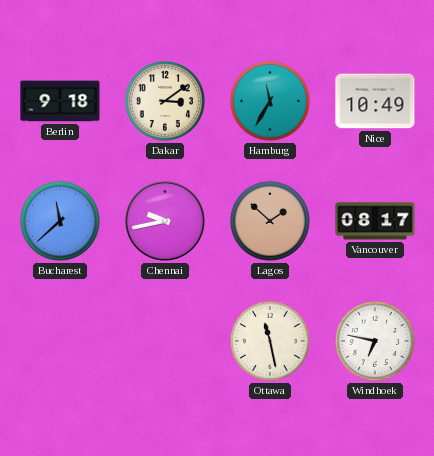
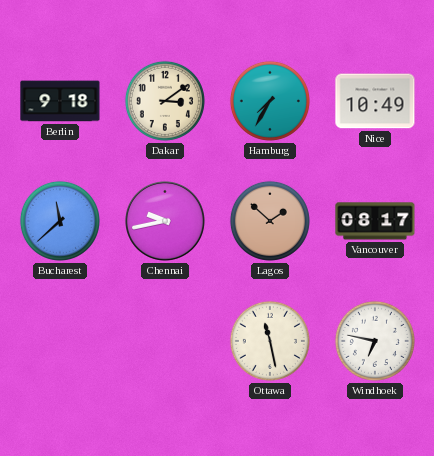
Hamburg: 11:35 -> 7:35 (270, 101)
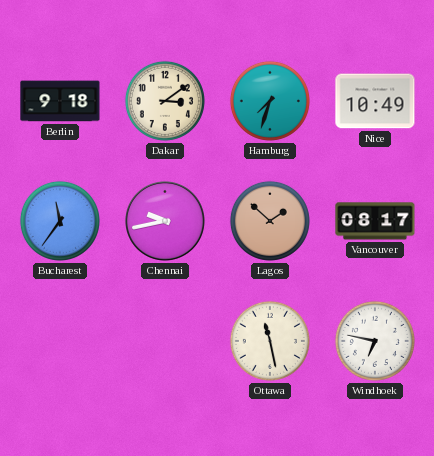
Hamburg: 7:35 -> 7:33 (270, 101)
Bucharest: 11:38 -> 11:36 (60, 221)
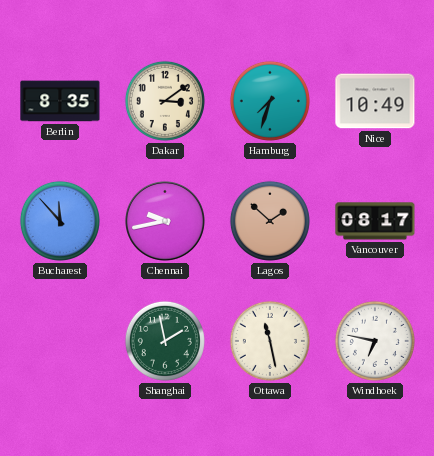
Berlin: 9:18 -> 8:35 (60, 101)
Bucharest: 11:36 -> 11:53 (60, 221)
Shanghai: none -> 1:58 (165, 341)
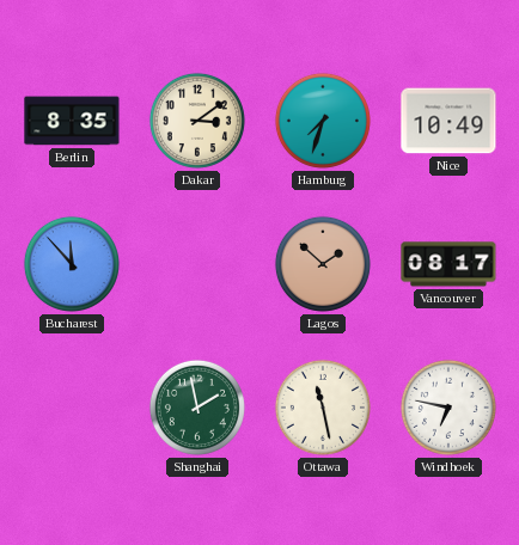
Chennai: 9:43 -> none (166, 222)
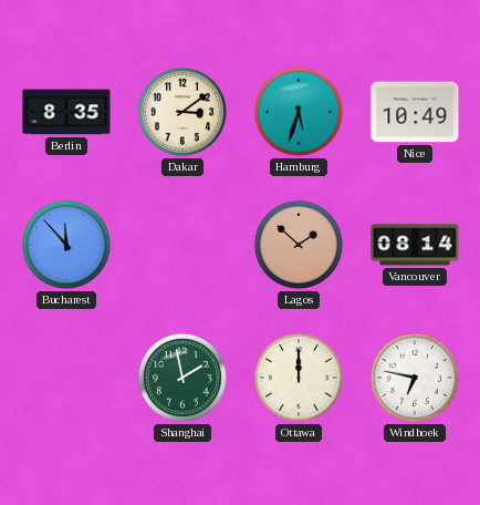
Hamburg: 7:33 -> 5:33 (299, 112)
Vancouver: 08:17 -> 08:14 (415, 245)
Ottawa: 11:28 -> 12:00 (299, 378)
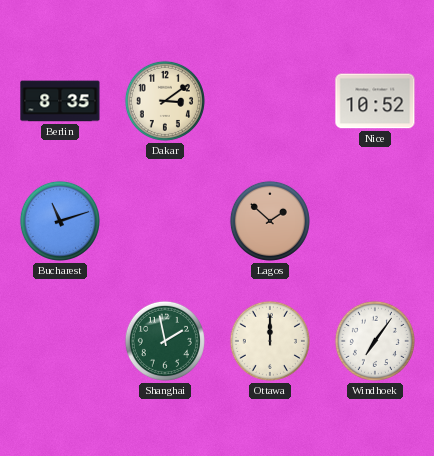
Hamburg: 5:33 -> none (299, 112)
Nice: 10:49 -> 10:52 (375, 101)
Bucharest: 11:53 -> 11:12 (60, 221)
Vancouver: 08:14 -> none (415, 245)
Windhoek: 6:47 -> 7:06 (375, 341)
